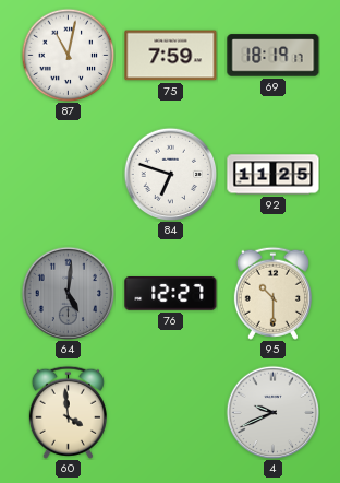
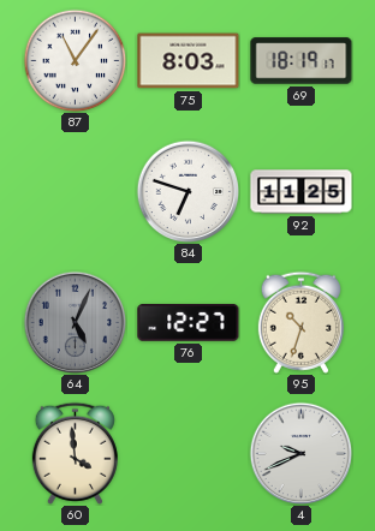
87: 11:02 -> 11:06 (75, 60)
75: 7:59 -> 8:03 (189, 61)
64: 5:01 -> 5:04 (75, 322)
95: 10:30 -> 10:33 (300, 322)
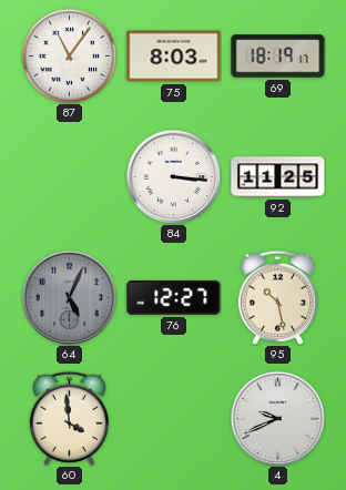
84: 6:48 -> 3:16 (173, 176)
95: 10:33 -> 10:28 (277, 297)
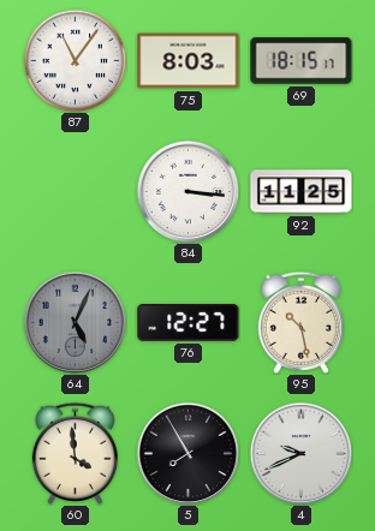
69: 18:19 -> 18:15 (302, 61)
5: none -> 7:55 (187, 453)
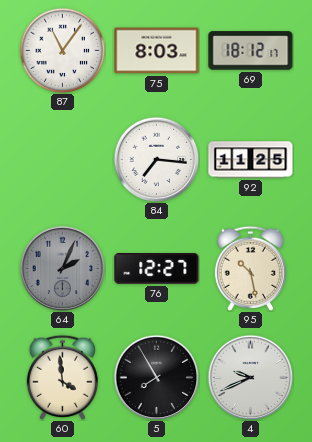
69: 18:15 -> 18:12 (251, 51)
84: 3:16 -> 7:16 (156, 159)
64: 5:04 -> 2:04 (62, 268)
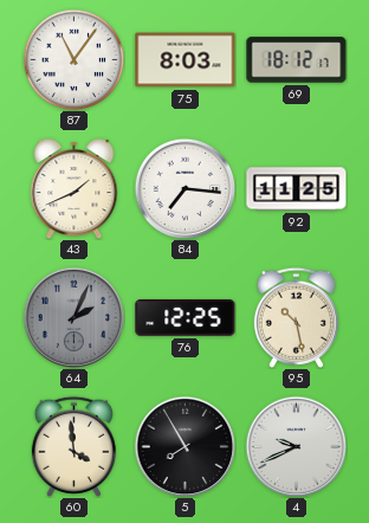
43: none -> 1:41 (75, 189)
76: 12:27 -> 12:25 (186, 318)
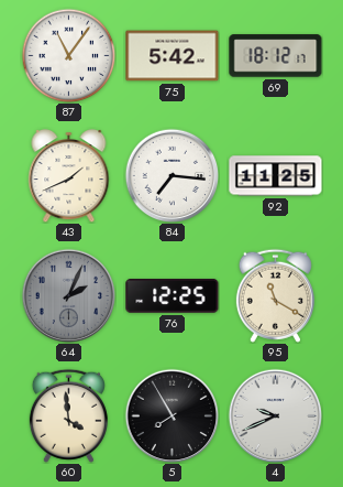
75: 8:03 -> 5:42 (173, 56)
95: 10:28 -> 11:20 (275, 295)
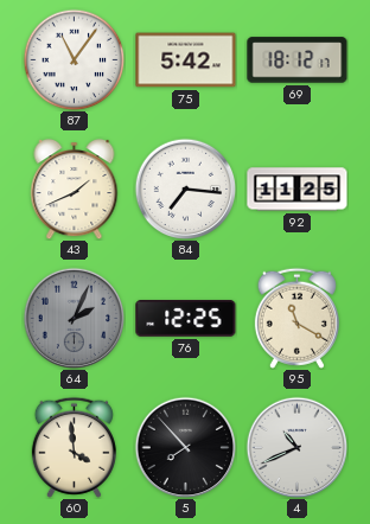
5: 7:55 -> 7:53 (185, 447)
4: 9:41 -> 10:41 (296, 447)
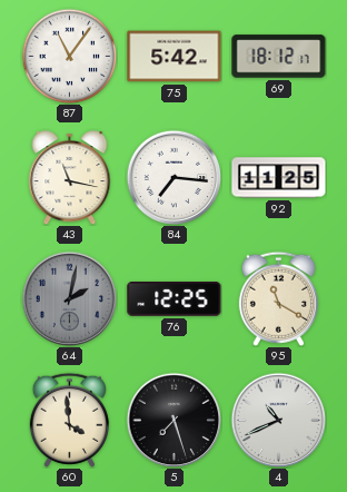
43: 1:41 -> 11:17 (70, 178)
64: 2:04 -> 2:02 (69, 298)
5: 7:53 -> 7:27 (173, 420)
